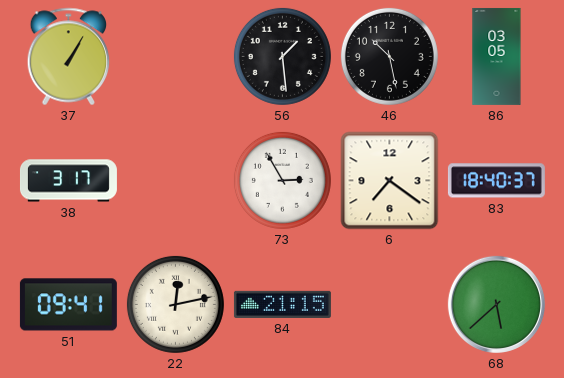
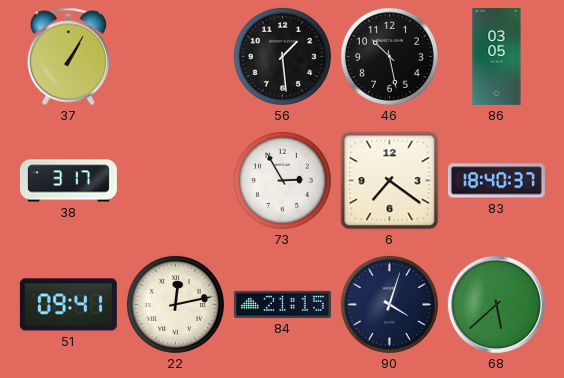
90: none -> 4:03 (389, 304)
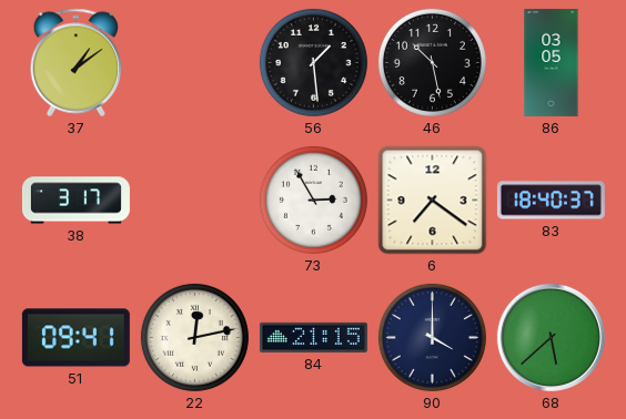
37: 1:05 -> 1:09 (77, 63)
90: 4:03 -> 4:00 (432, 337)
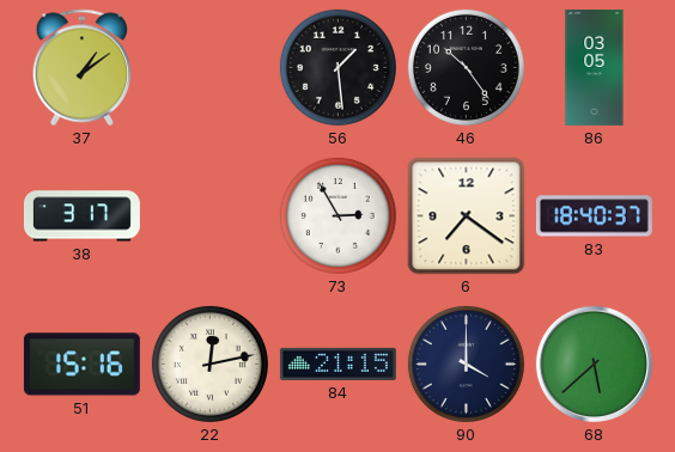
46: 10:28 -> 10:24 (466, 67)
51: 09:41 -> 15:16 (81, 365)
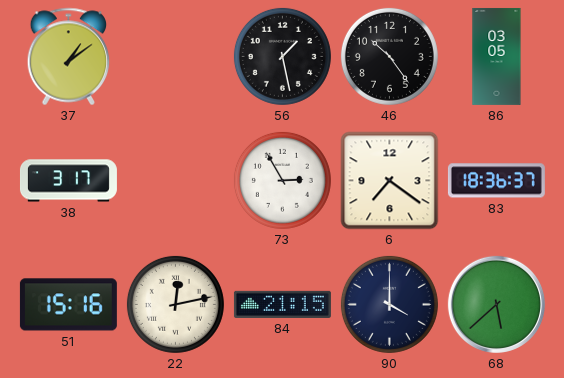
56: 1:29 -> 1:28 (282, 56)
83: 18:40 -> 18:36 (496, 181)
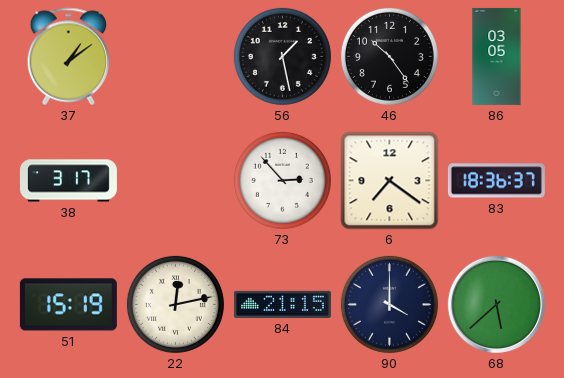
73: 2:55 -> 2:53 (282, 180)
51: 15:16 -> 15:19 (68, 305)
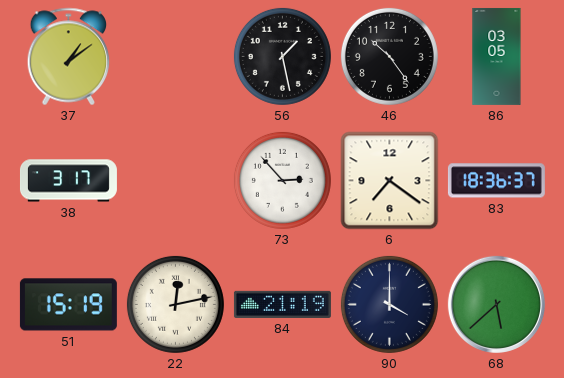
84: 21:15 -> 21:19 (282, 304)
